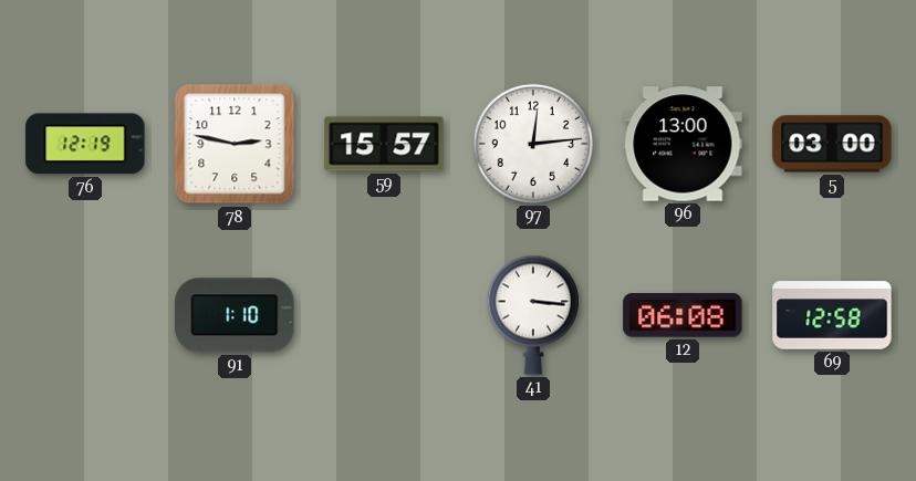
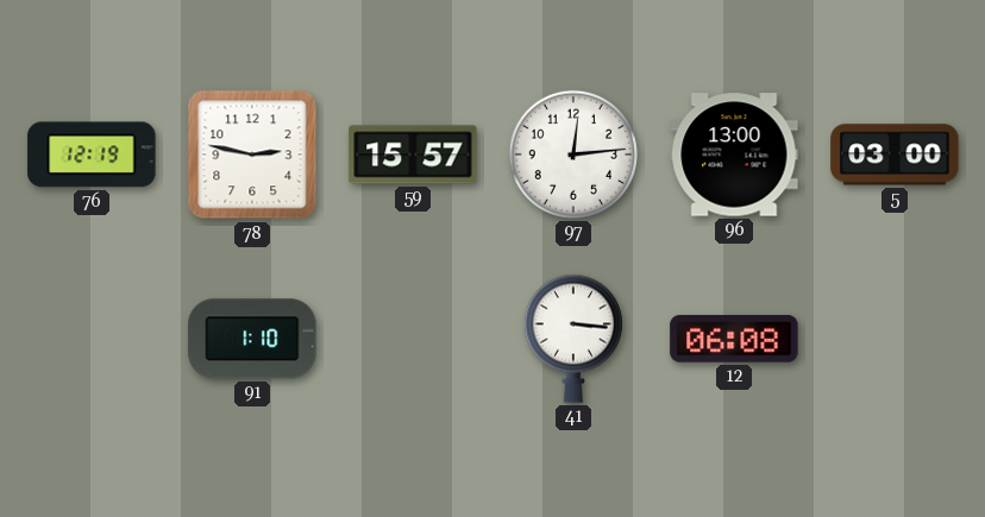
69: 12:58 -> none (832, 315)
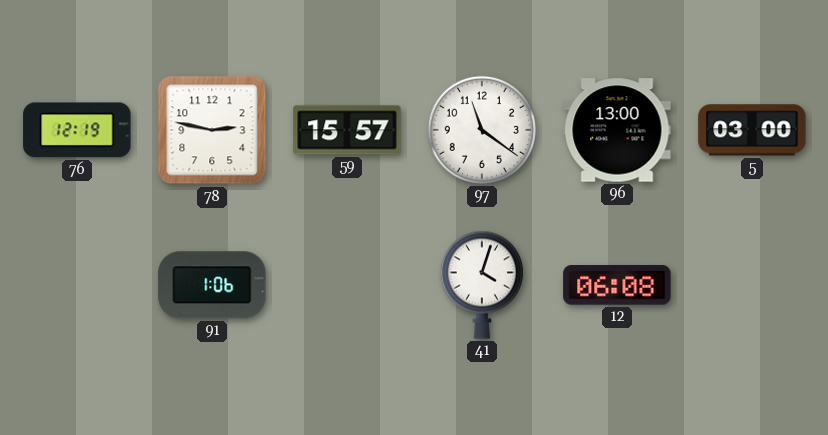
97: 12:14 -> 11:21 (482, 130)
91: 1:10 -> 1:06 (212, 285)
41: 3:16 -> 4:03 (482, 285)
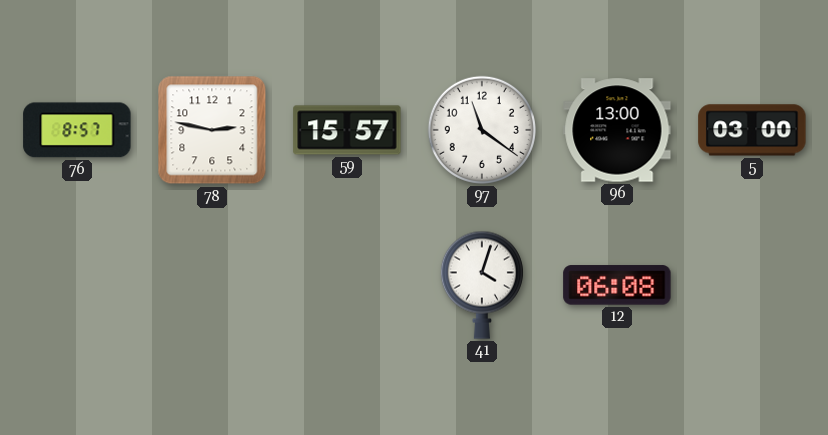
76: 12:19 -> 8:57 (77, 130)
91: 1:06 -> none (212, 285)
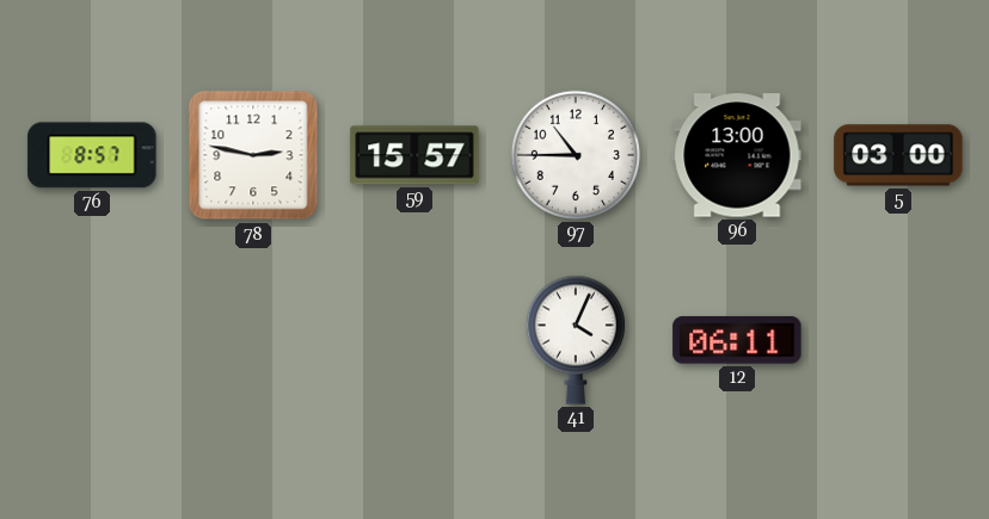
97: 11:21 -> 10:45 (576, 155)
41: 4:03 -> 4:04 (576, 340)
12: 06:08 -> 06:11 (737, 340)
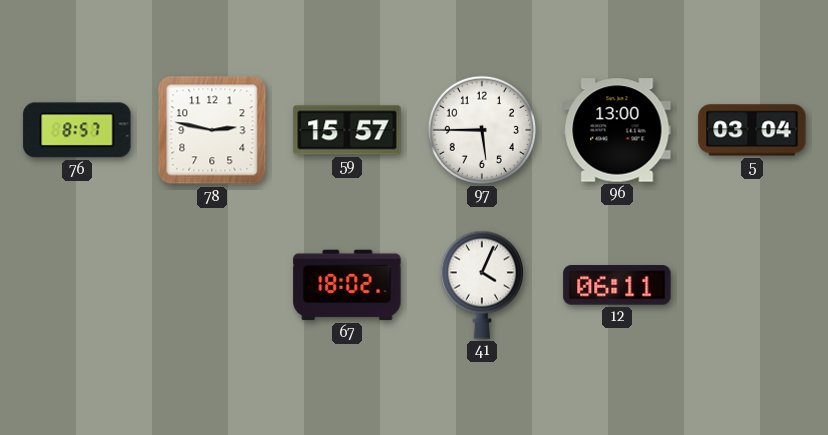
97: 10:45 -> 5:45 (482, 130)
5: 03:00 -> 03:04 (752, 130)
67: none -> 18:02 (347, 285)
